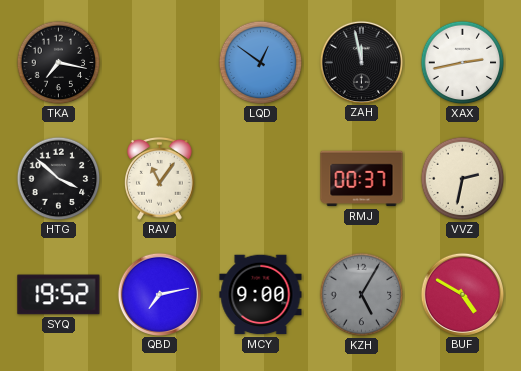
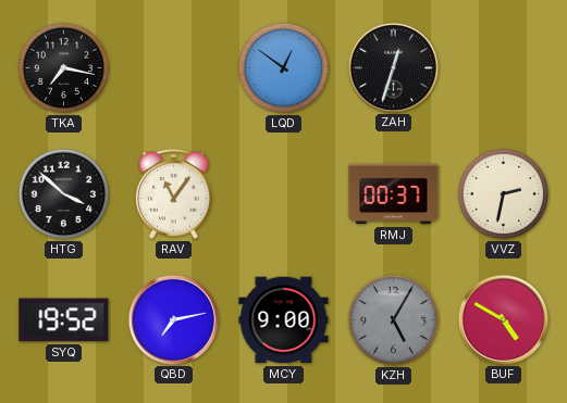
ZAH: 11:58 -> 12:33 (393, 67)
XAX: 2:43 -> none (463, 63)
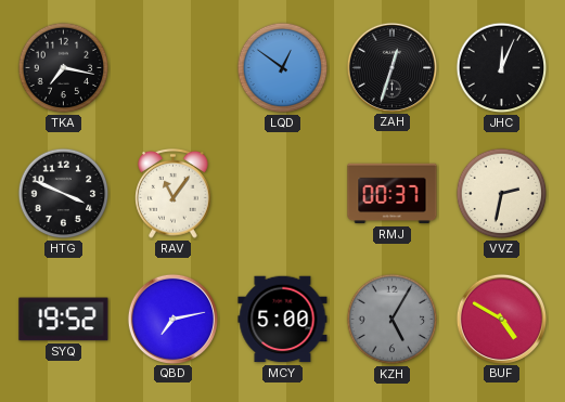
JHC: none -> 12:04 (502, 68)
HTG: 3:52 -> 3:49 (64, 194)
MCY: 9:00 -> 5:00 (283, 320)
